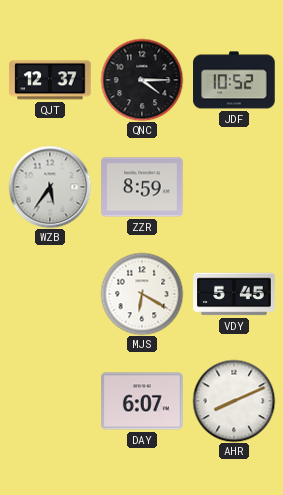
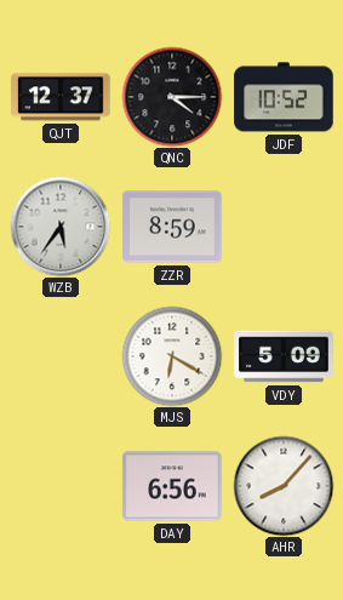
VDY: 5:45 -> 5:09 (284, 356)
DAY: 6:07 -> 6:56 (172, 486)
AHR: 8:11 -> 8:07 (284, 486)
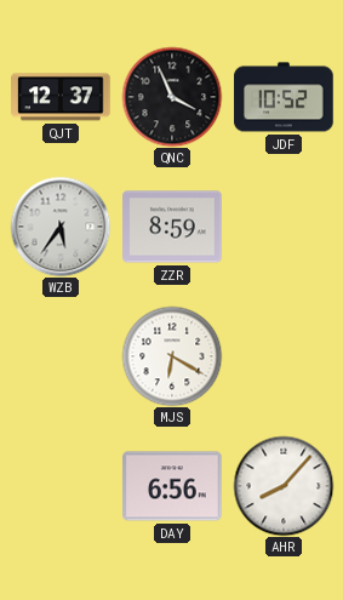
QNC: 4:15 -> 3:56 (172, 97)
VDY: 5:09 -> none (284, 356)
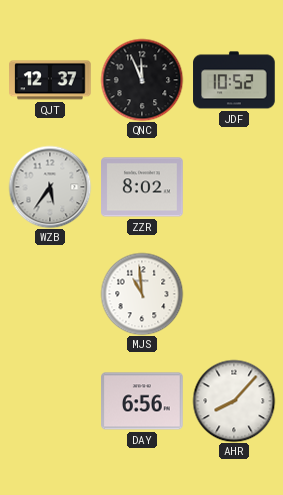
QNC: 3:56 -> 11:56 (142, 80)
ZZR: 8:59 -> 8:02 (142, 187)
MJS: 6:20 -> 10:59 (142, 294)
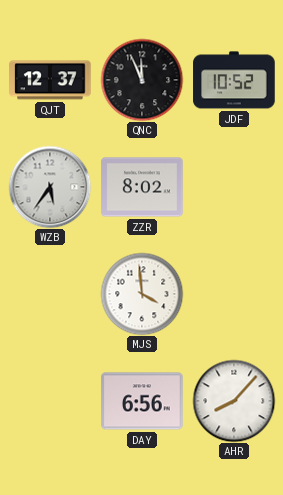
MJS: 10:59 -> 3:59 (142, 294)
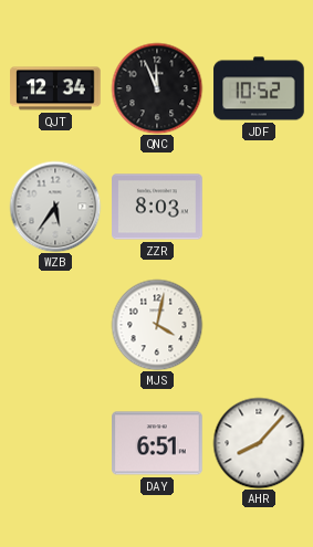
QJT: 12:37 -> 12:34 (55, 88)
ZZR: 8:02 -> 8:03 (157, 207)
MJS: 3:59 -> 4:02 (157, 325)
DAY: 6:56 -> 6:51 (157, 443)
